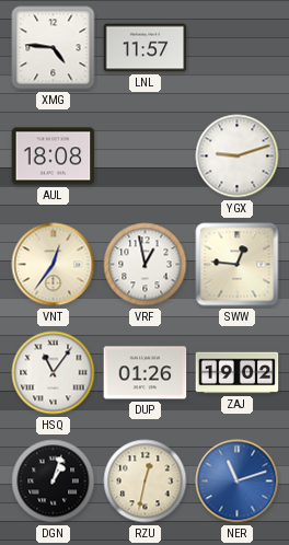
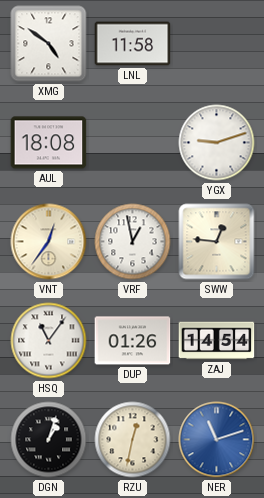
XMG: 4:46 -> 4:51 (49, 44)
LNL: 11:57 -> 11:58 (133, 44)
ZAJ: 19:02 -> 14:54 (217, 341)
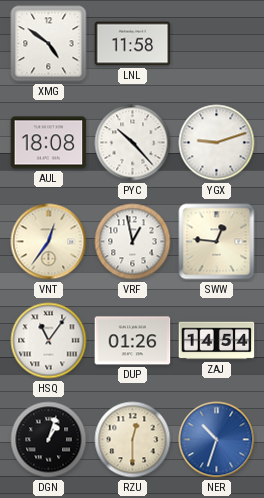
PYC: none -> 10:23 (133, 143)
RZU: 12:32 -> 12:30 (133, 440)
NER: 11:12 -> 10:33 (217, 440)
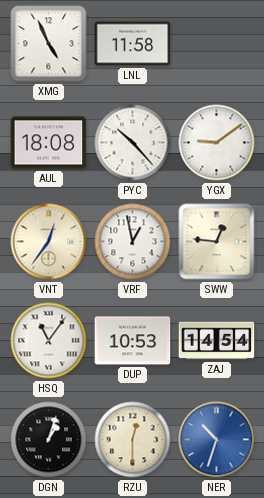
XMG: 4:51 -> 4:56 (49, 44)
YGX: 9:12 -> 9:09 (217, 143)
DUP: 01:26 -> 10:53 (133, 341)
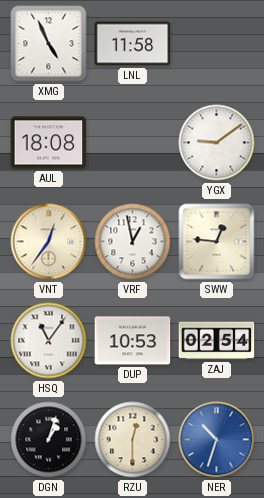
PYC: 10:23 -> none (133, 143)
ZAJ: 14:54 -> 02:54 (217, 341)
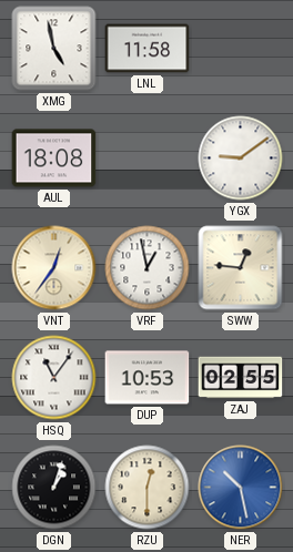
XMG: 4:56 -> 4:58 (54, 49)
ZAJ: 02:54 -> 02:55 (241, 378)
NER: 10:33 -> 10:28 (241, 488)
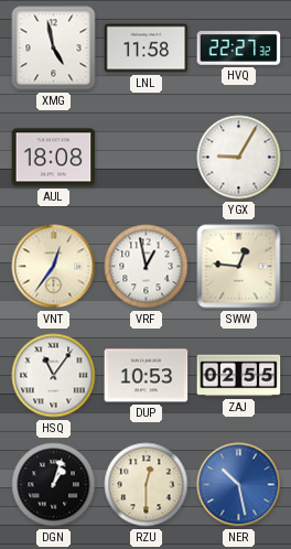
HVQ: none -> 22:27 (239, 49)
YGX: 9:09 -> 9:05 (239, 158)
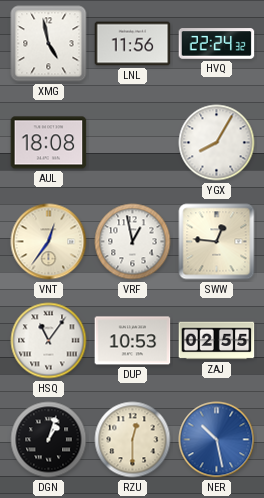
LNL: 11:58 -> 11:56 (133, 44)
HVQ: 22:27 -> 22:24 (217, 44)
YGX: 9:05 -> 8:05 (217, 143)
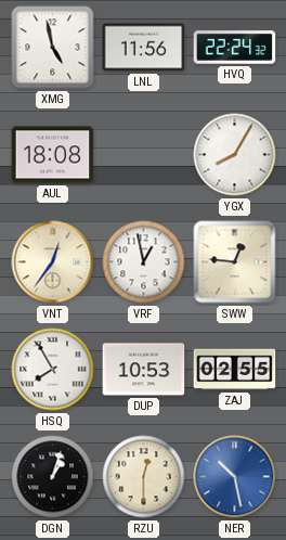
HSQ: 11:06 -> 7:55 (53, 370)
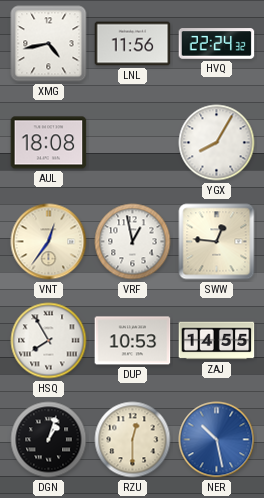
XMG: 4:58 -> 4:43 (49, 44)
ZAJ: 02:55 -> 14:55 (217, 341)
